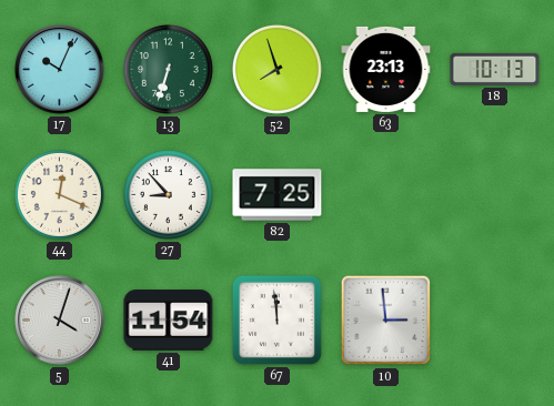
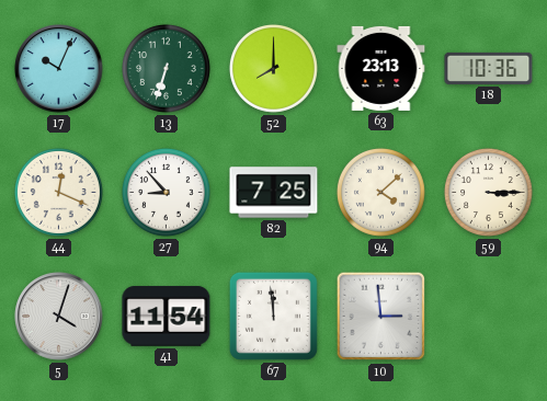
52: 7:57 -> 8:00 (273, 68)
18: 10:13 -> 10:36 (489, 68)
94: none -> 4:08 (380, 192)
59: none -> 3:15 (488, 192)
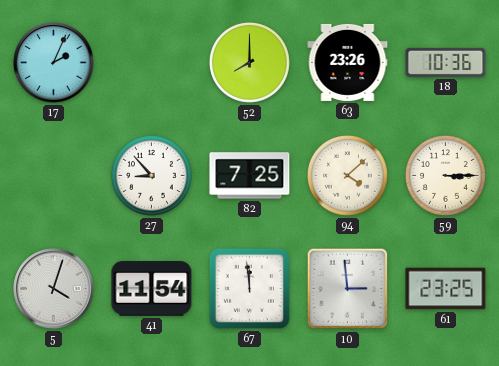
17: 10:04 -> 2:04 (54, 63)
13: 6:33 -> none (166, 68)
63: 23:13 -> 23:26 (348, 62)
44: 12:19 -> none (58, 192)
61: none -> 23:25 (446, 289)
